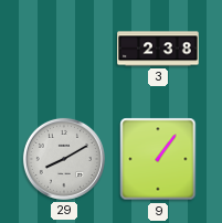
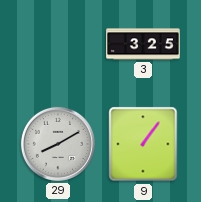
3: 2:38 -> 3:25 (143, 44)
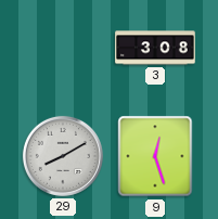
3: 3:25 -> 3:08 (155, 48)
9: 1:06 -> 12:27 (155, 156)
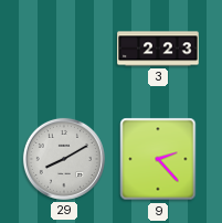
3: 3:08 -> 2:23 (158, 49)
9: 12:27 -> 2:23 (158, 159)
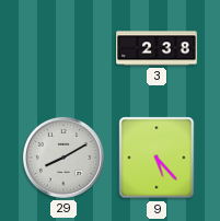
3: 2:23 -> 2:38 (157, 48)
9: 2:23 -> 5:23 (157, 158)
